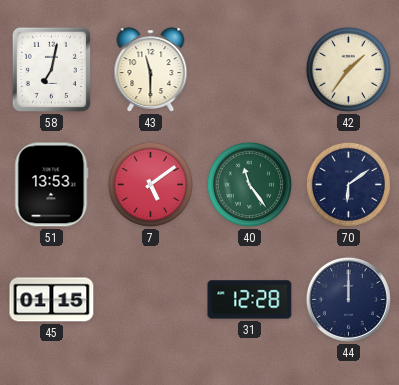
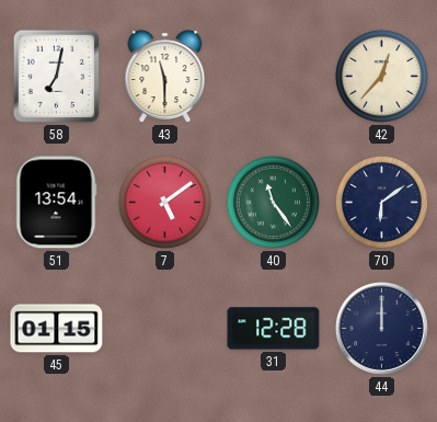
42: 1:36 -> 12:37 (381, 76)
51: 13:53 -> 13:54 (57, 203)
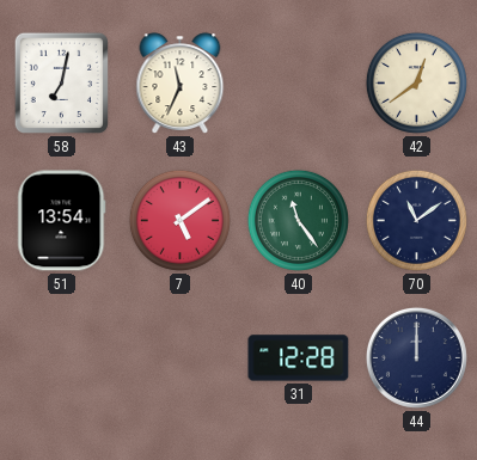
43: 11:30 -> 11:34 (181, 84)
42: 12:37 -> 12:39 (416, 82)
70: 6:09 -> 11:09 (416, 220)
45: 01:15 -> none (57, 329)
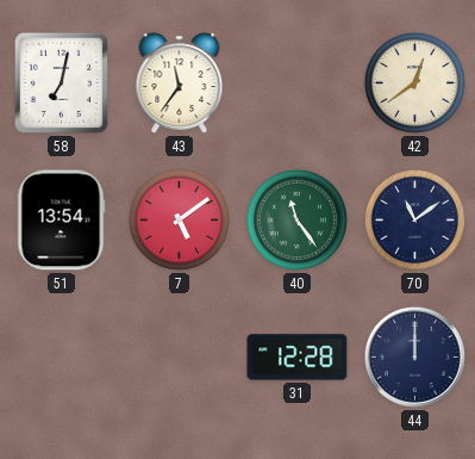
43: 11:34 -> 11:36 (180, 83)
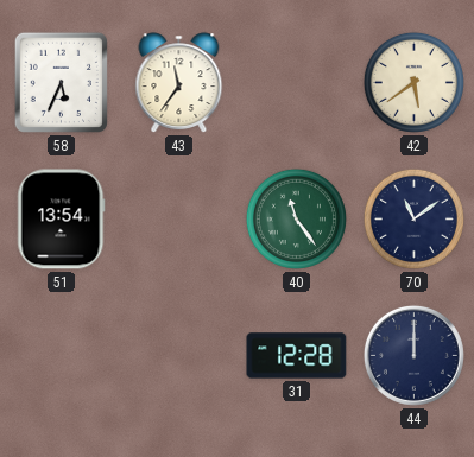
58: 7:02 -> 5:34 (61, 82)
42: 12:39 -> 5:39 (413, 82)
7: 5:09 -> none (179, 219)
